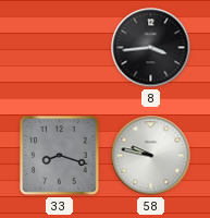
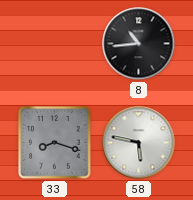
8: 3:44 -> 10:44 (139, 44)
58: 9:47 -> 5:47 (139, 143)
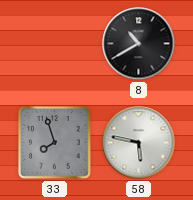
8: 10:44 -> 10:40 (139, 44)
33: 8:18 -> 7:57 (55, 143)
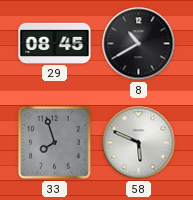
29: none -> 08:45 (55, 43)
58: 5:47 -> 5:49 (139, 143)
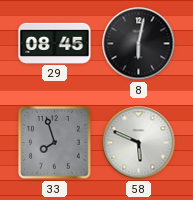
8: 10:40 -> 6:02 (139, 44)
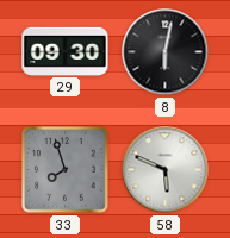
29: 08:45 -> 09:30 (66, 51)
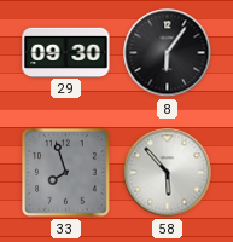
8: 6:02 -> 6:06 (168, 53)
58: 5:49 -> 5:53 (168, 173)
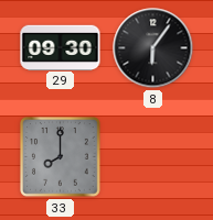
33: 7:57 -> 8:00 (61, 157)
58: 5:53 -> none (168, 173)
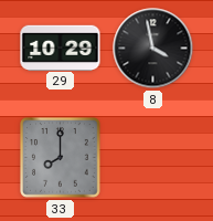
29: 09:30 -> 10:29 (61, 48)
8: 6:06 -> 3:58 (153, 49)
